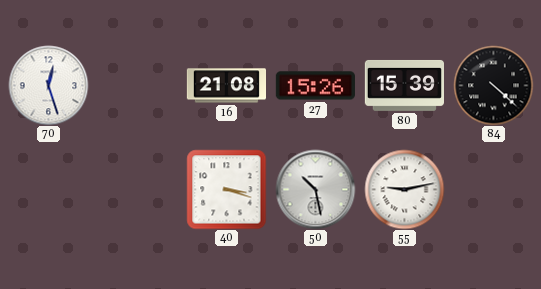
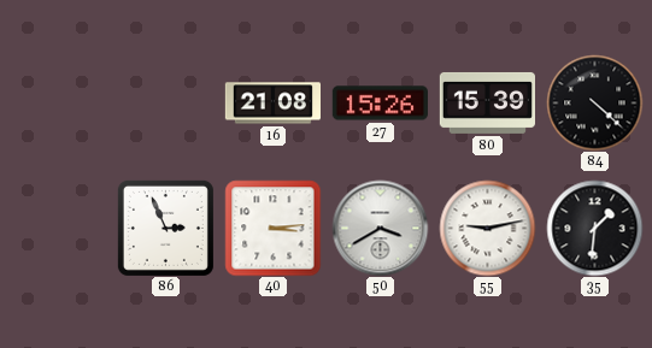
70: 12:27 -> none (48, 85)
86: none -> 2:56 (165, 228)
40: 3:18 -> 3:14 (272, 228)
50: 10:28 -> 3:40 (380, 228)
35: none -> 1:31 (594, 228)
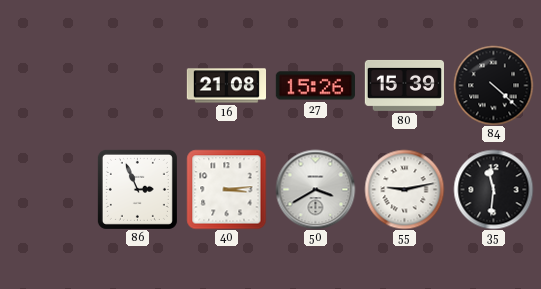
35: 1:31 -> 11:31 (493, 189)
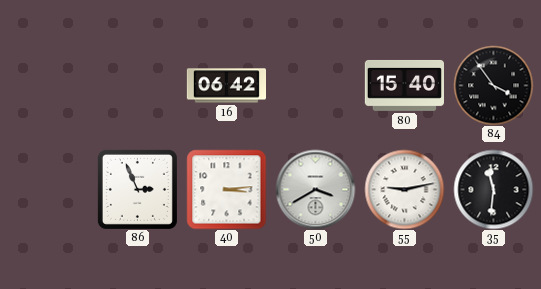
16: 21:08 -> 06:42 (226, 86)
27: 15:26 -> none (315, 86)
80: 15:39 -> 15:40 (404, 85)
84: 4:22 -> 3:54 (493, 85)
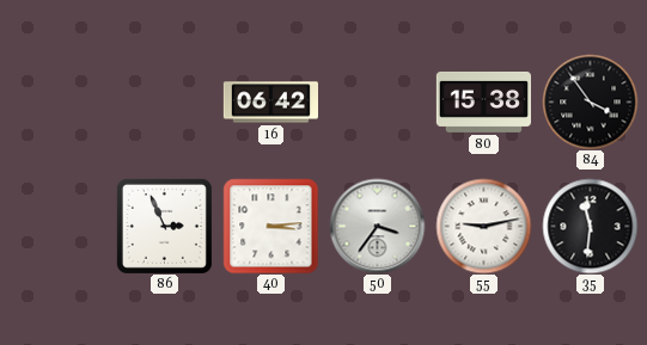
80: 15:40 -> 15:38 (483, 101)
50: 3:40 -> 3:36 (377, 226)
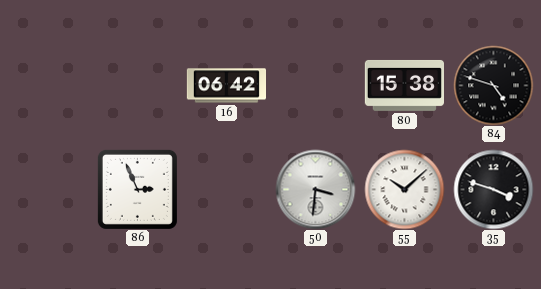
84: 3:54 -> 4:48 (493, 85)
40: 3:14 -> none (270, 226)
50: 3:36 -> 3:31 (315, 189)
55: 9:13 -> 10:08 (404, 189)
35: 11:31 -> 3:48 (493, 189)
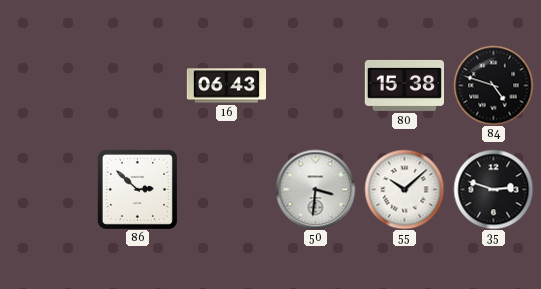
16: 06:42 -> 06:43 (226, 86)
86: 2:56 -> 2:52 (137, 189)
35: 3:48 -> 2:48 (493, 189)
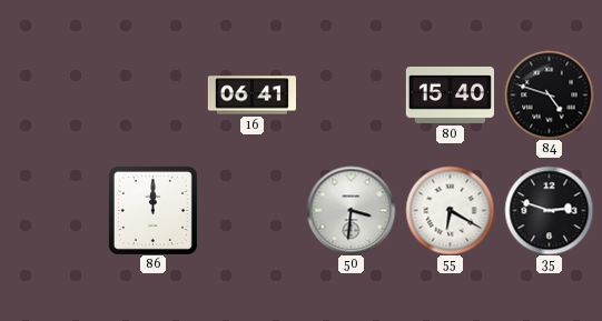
16: 06:43 -> 06:41 (251, 96)
80: 15:38 -> 15:40 (450, 94)
86: 2:52 -> 12:00 (152, 210)
55: 10:08 -> 6:20 (450, 210)
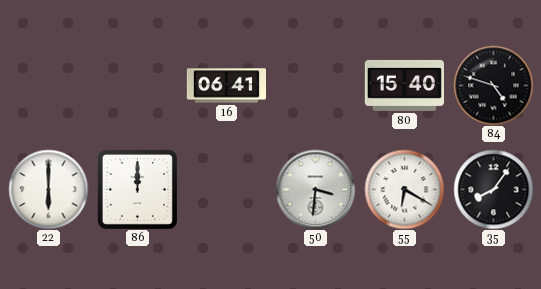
22: none -> 6:00 (48, 189)
35: 2:48 -> 8:06 (493, 189)
